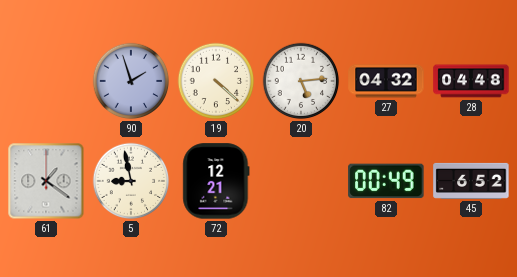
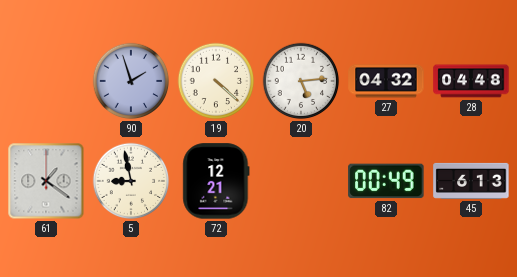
45: 6:52 -> 6:13 (471, 181)
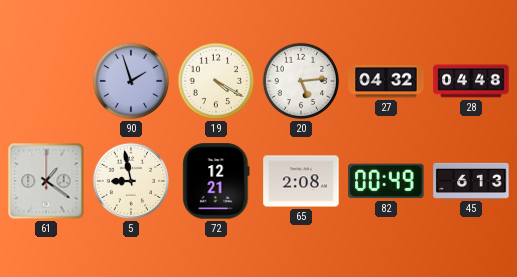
19: 4:22 -> 4:20 (216, 81)
65: none -> 2:08 (301, 181)
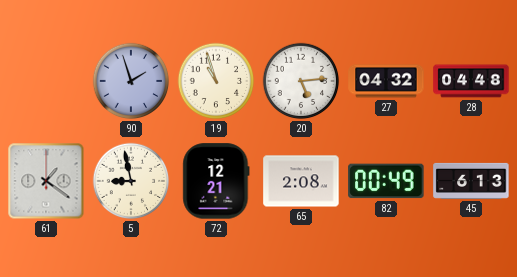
19: 4:20 -> 10:57 (216, 81)
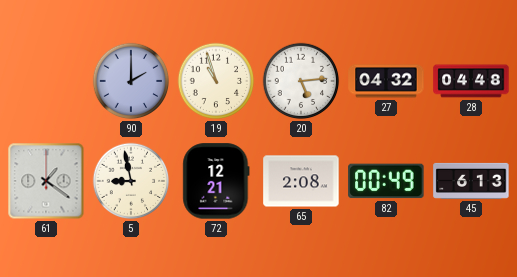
90: 1:57 -> 2:00 (131, 81)
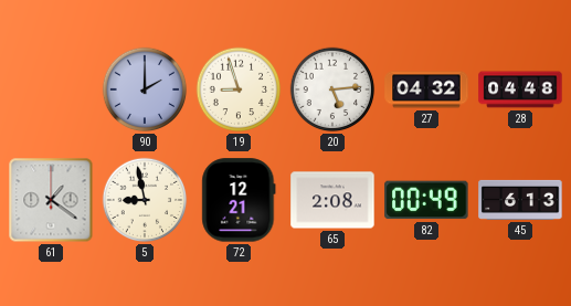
19: 10:57 -> 8:57 (239, 89)
